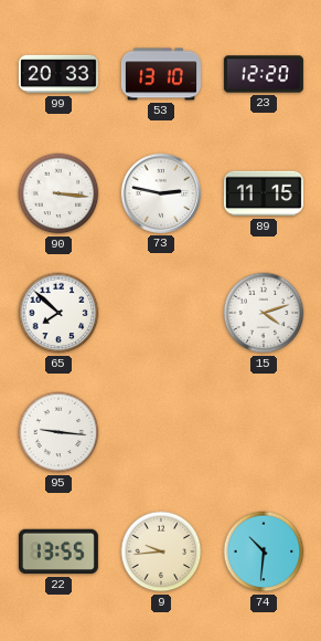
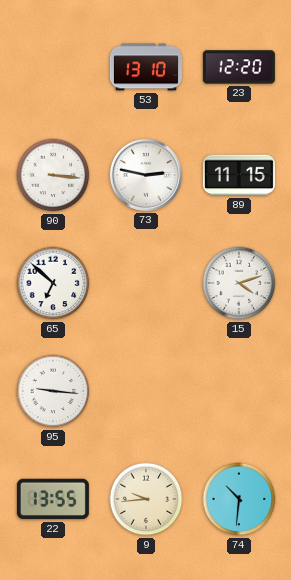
99: 20:33 -> none (58, 74)
65: 7:52 -> 6:52 (53, 283)
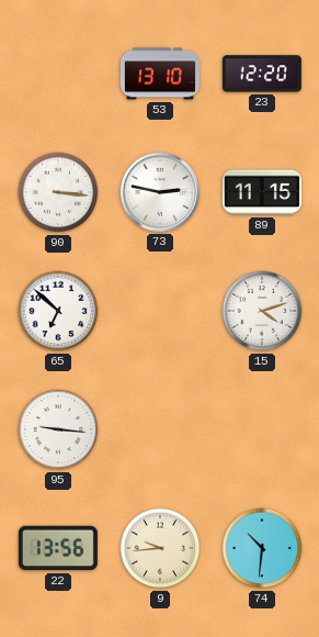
22: 13:55 -> 13:56 (58, 548)
